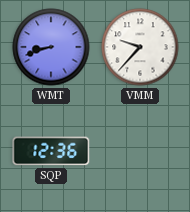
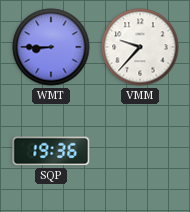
WMT: 8:42 -> 8:45 (51, 47)
SQP: 12:36 -> 19:36 (51, 151)
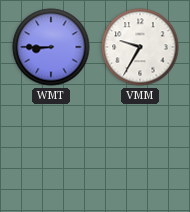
VMM: 9:37 -> 9:35 (140, 47)
SQP: 19:36 -> none (51, 151)
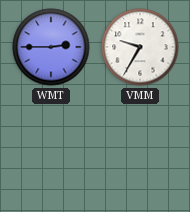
WMT: 8:45 -> 2:45 (51, 47)
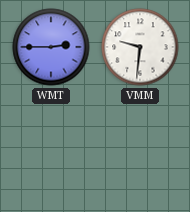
VMM: 9:35 -> 9:31 (140, 47)
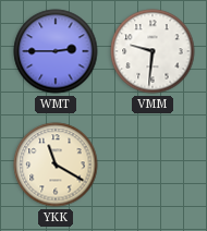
YKK: none -> 11:20 (56, 165)
